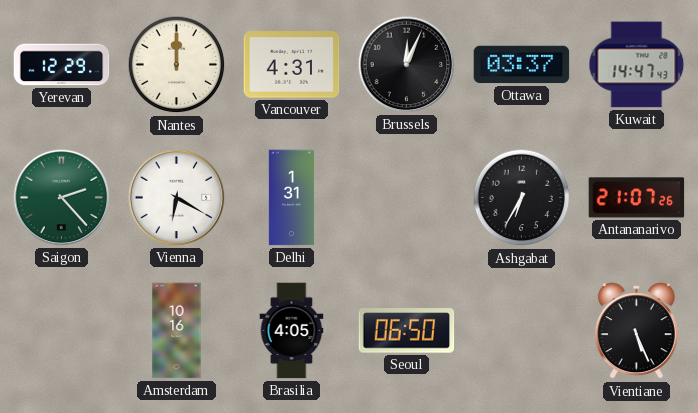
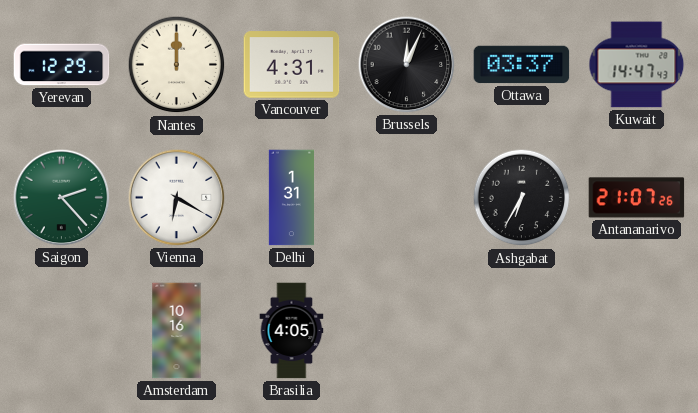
Seoul: 06:50 -> none (407, 331)
Vientiane: 5:26 -> none (636, 331)
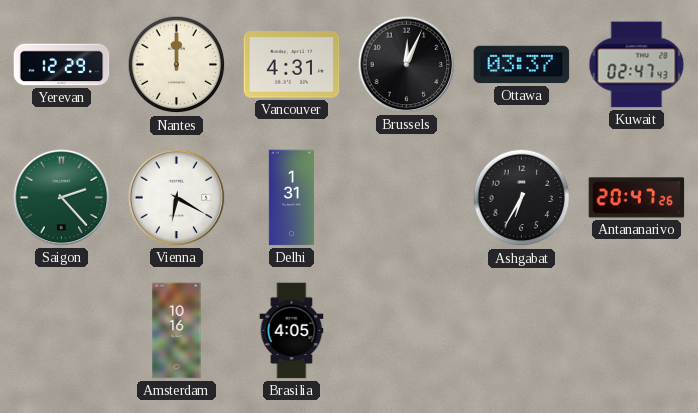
Kuwait: 14:47 -> 02:47 (637, 65)
Antananarivo: 21:07 -> 20:47 (637, 198)
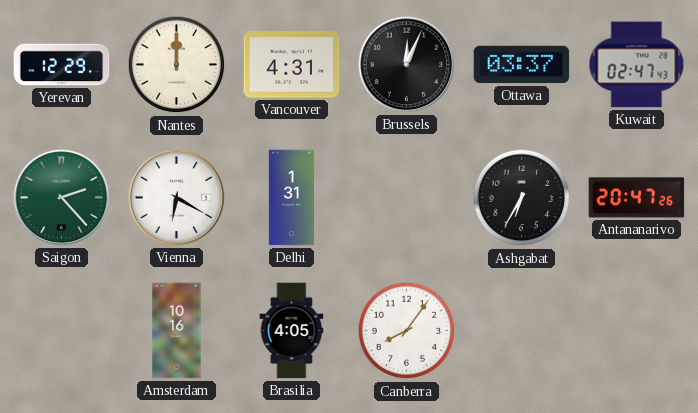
Canberra: none -> 8:06 (407, 331)
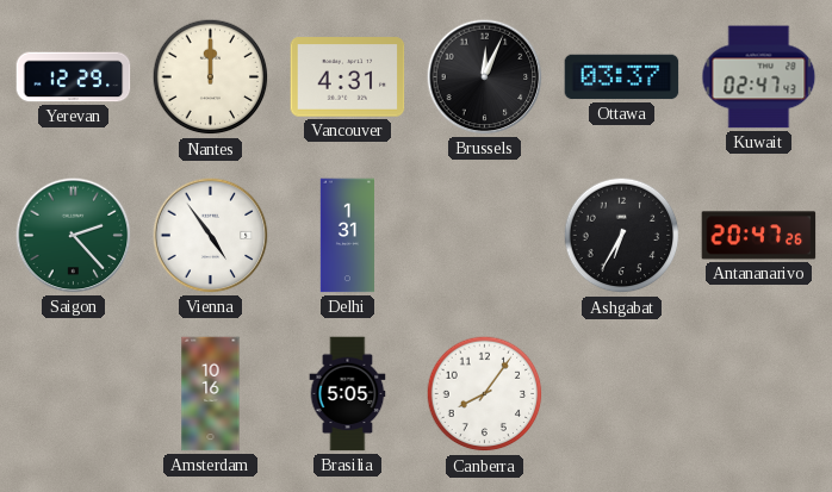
Vienna: 6:20 -> 4:54 (211, 236)
Brasilia: 4:05 -> 5:05 (348, 394)
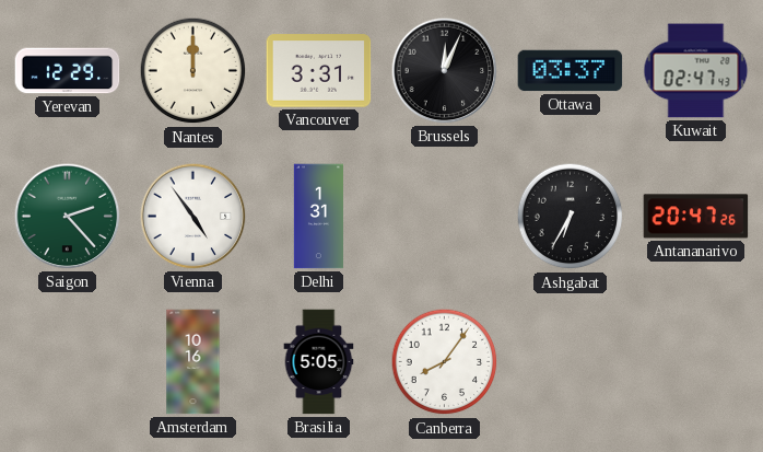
Vancouver: 4:31 -> 3:31 (319, 71)
